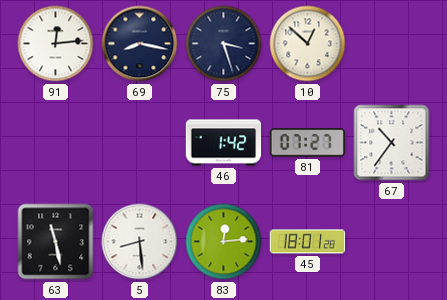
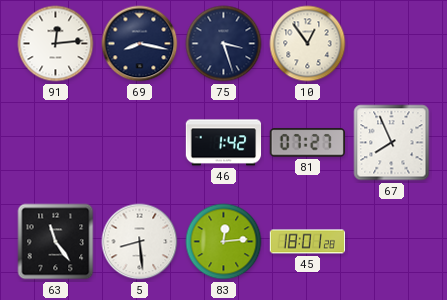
10: 12:52 -> 12:54 (308, 44)
67: 10:36 -> 7:56 (392, 143)
63: 11:28 -> 11:24 (56, 242)
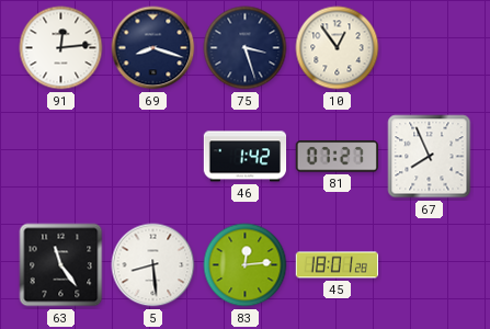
69: 8:17 -> 8:18 (153, 48)
